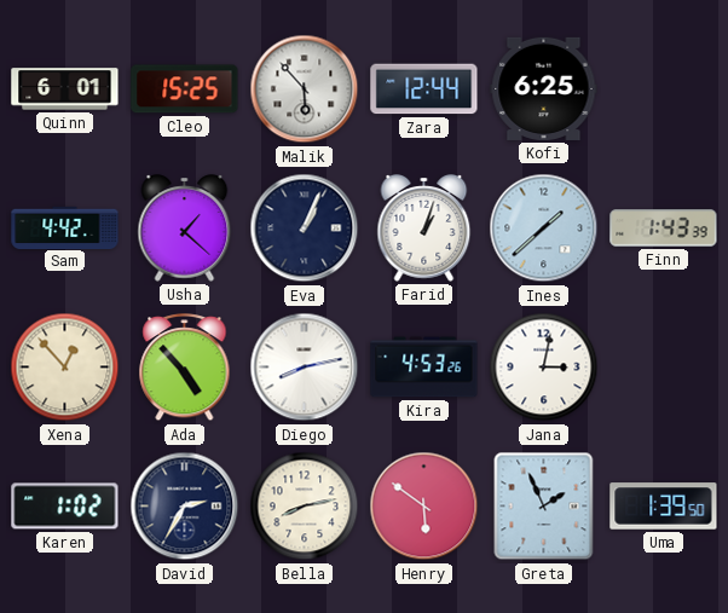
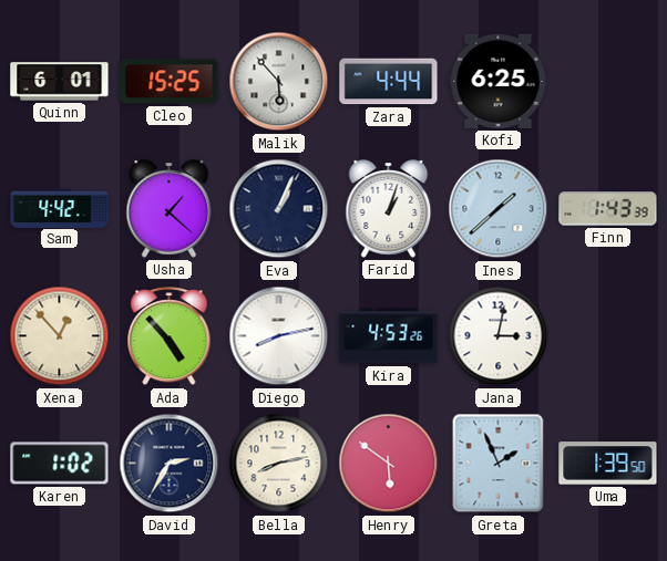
Zara: 12:44 -> 4:44 (389, 82)
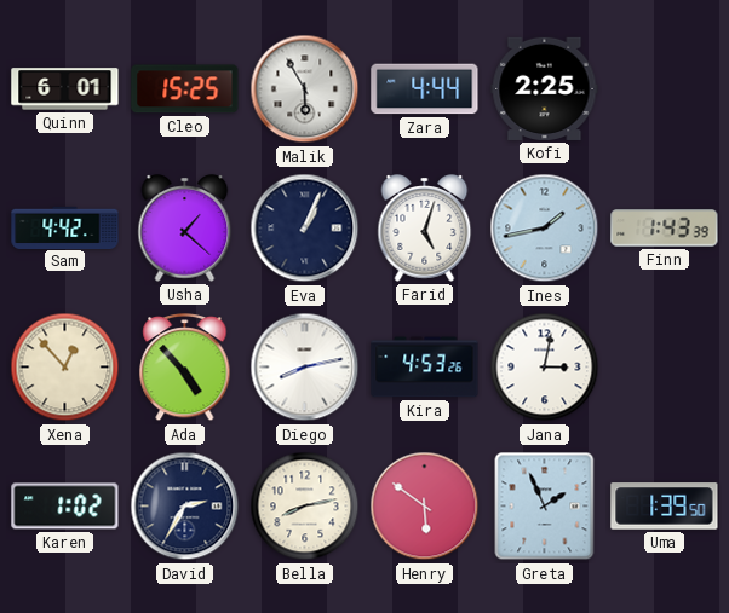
Malik: 5:53 -> 5:55 (305, 89)
Kofi: 6:25 -> 2:25 (545, 88)
Farid: 1:03 -> 5:03 (425, 229)
Ines: 1:38 -> 1:43 (545, 229)
